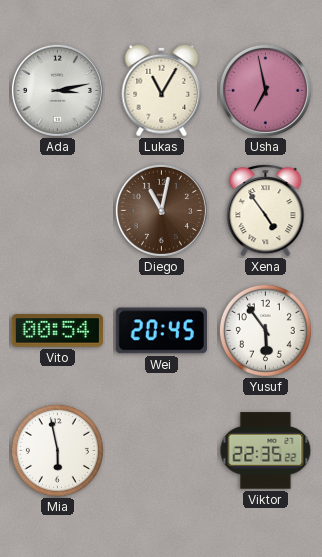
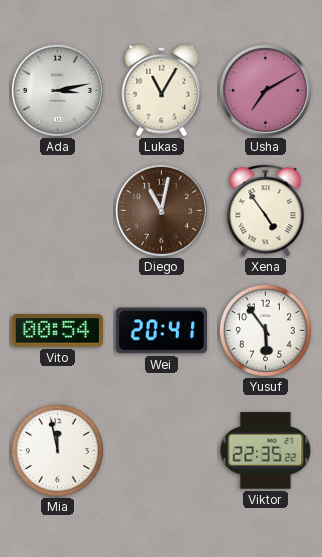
Usha: 6:58 -> 7:10 (265, 90)
Wei: 20:45 -> 20:41 (161, 331)
Mia: 5:58 -> 11:58 (57, 450)
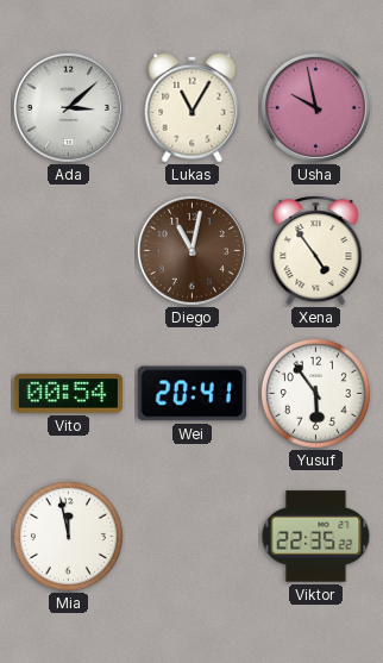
Ada: 3:13 -> 3:08 (68, 107)
Usha: 7:10 -> 9:58 (315, 107)
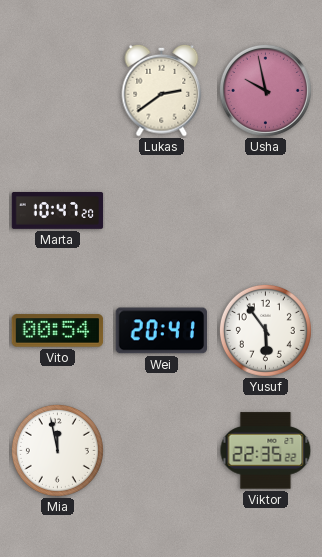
Ada: 3:08 -> none (68, 107)
Lukas: 11:05 -> 2:39 (162, 90)
Marta: none -> 10:47 (58, 211)
Diego: 11:02 -> none (191, 250)
Xena: 4:54 -> none (316, 251)
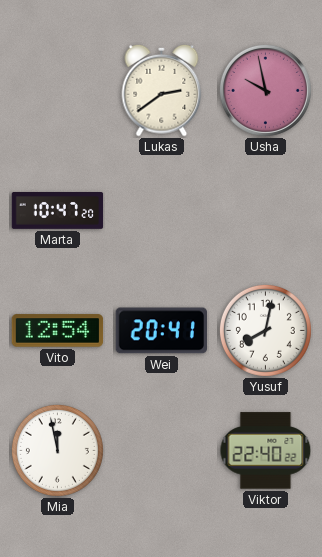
Vito: 00:54 -> 12:54 (58, 331)
Yusuf: 5:54 -> 8:02 (265, 330)
Viktor: 22:35 -> 22:40 (266, 451)
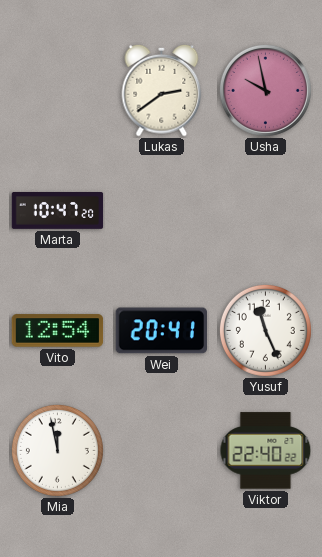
Yusuf: 8:02 -> 11:26 (265, 330)
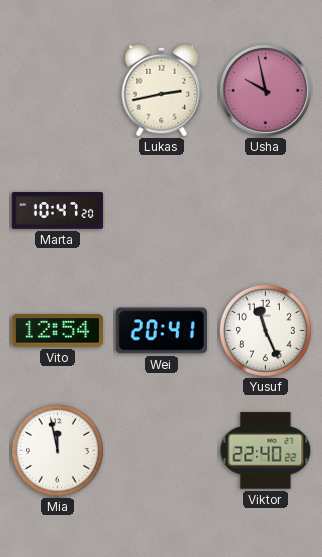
Lukas: 2:39 -> 2:43 (162, 90)
